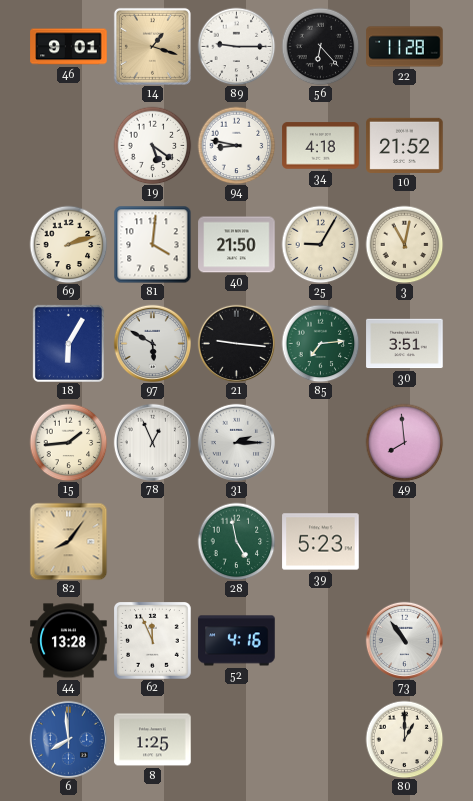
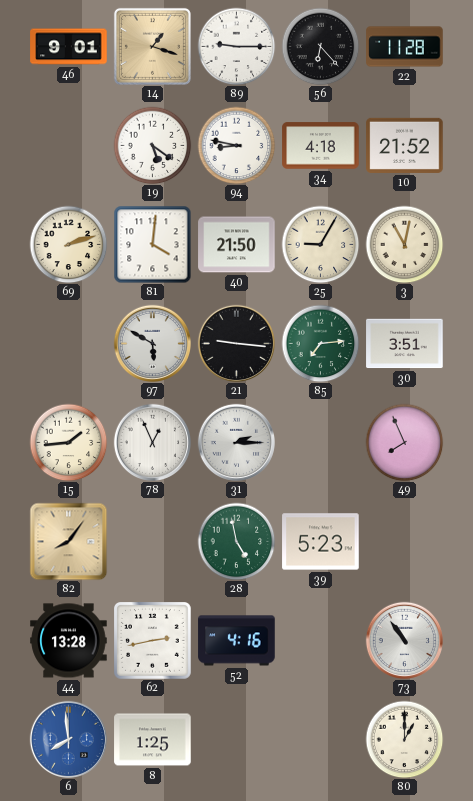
18: 6:05 -> none (68, 343)
49: 7:59 -> 7:56 (404, 442)
62: 11:56 -> 2:43 (153, 641)
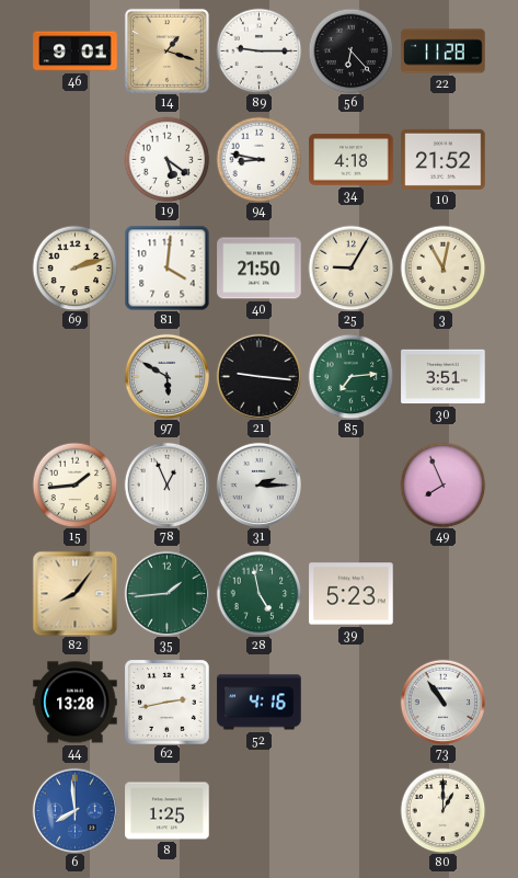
35: none -> 1:44 (166, 593)
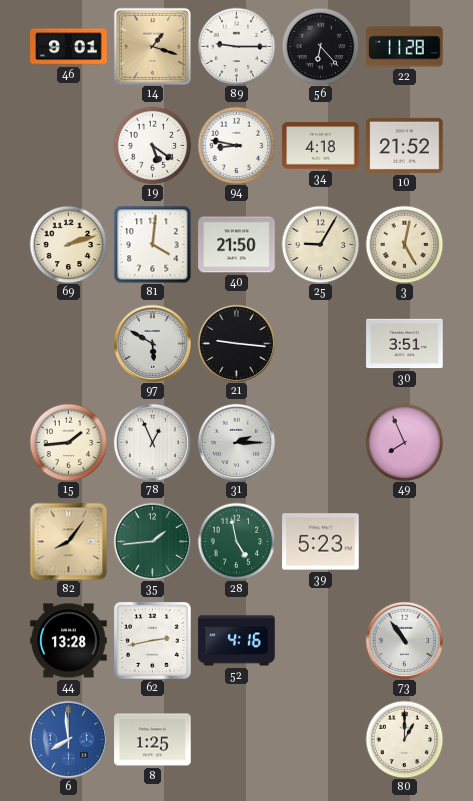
3: 11:02 -> 5:02 (404, 244)
85: 7:14 -> none (350, 376)
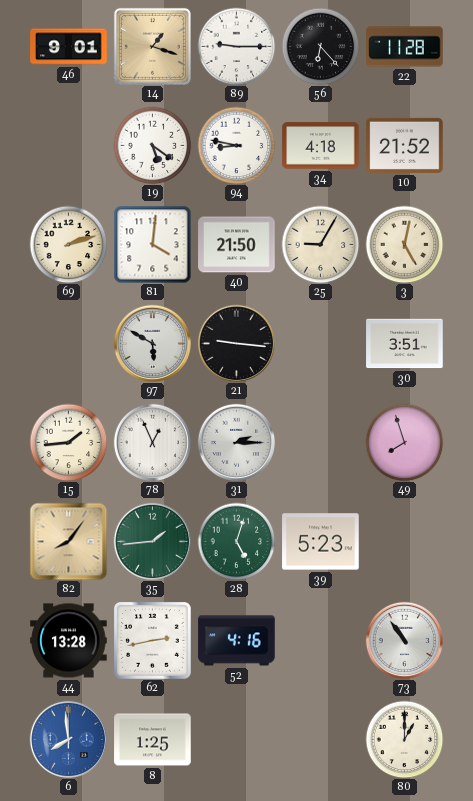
49: 7:56 -> 7:57 (404, 442)
28: 4:58 -> 5:03 (236, 541)
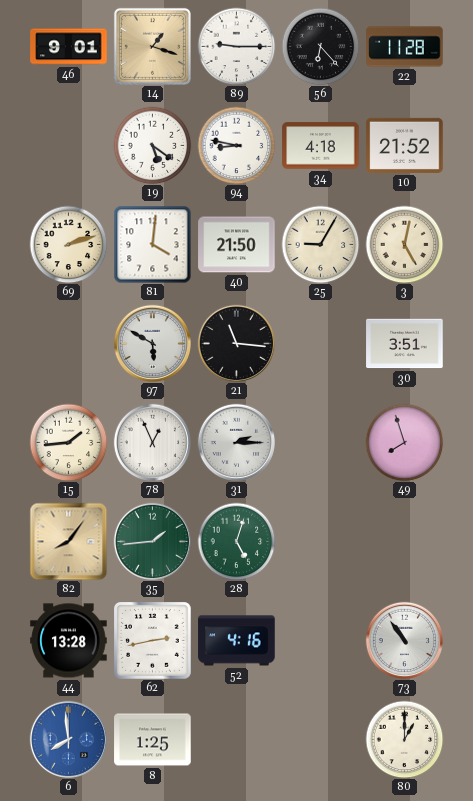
21: 9:16 -> 11:16 (236, 343)
39: 5:23 -> none (321, 542)
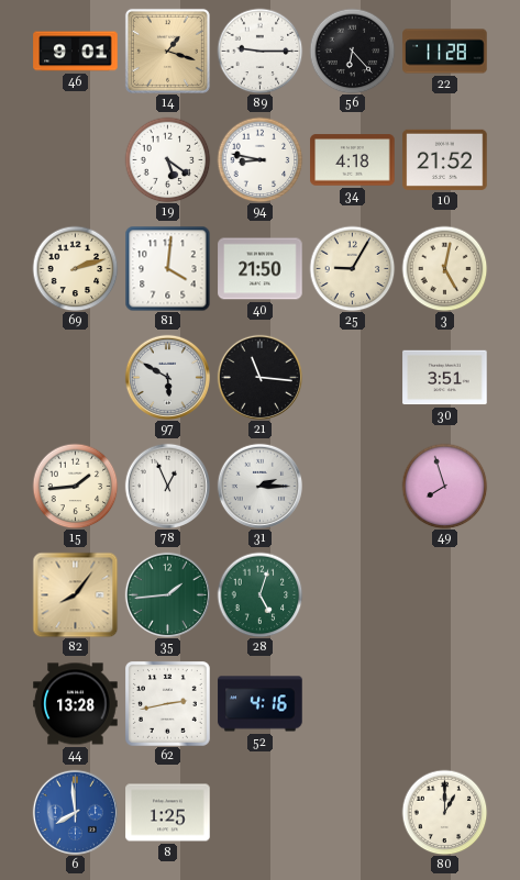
73: 10:54 -> none (404, 640)
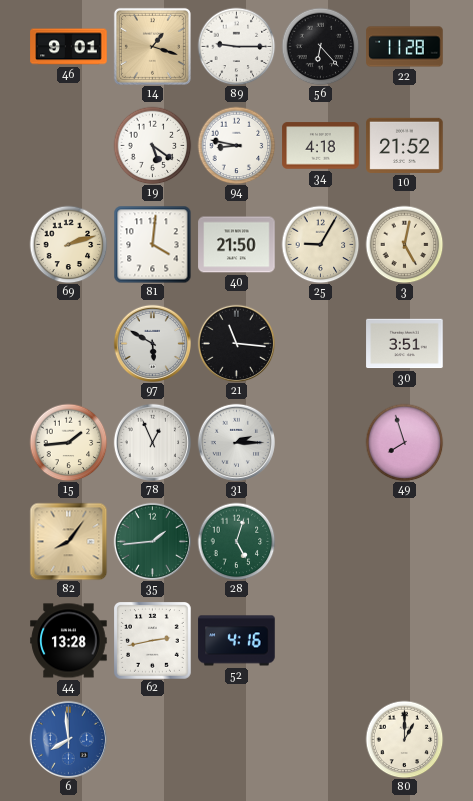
8: 1:25 -> none (168, 813)
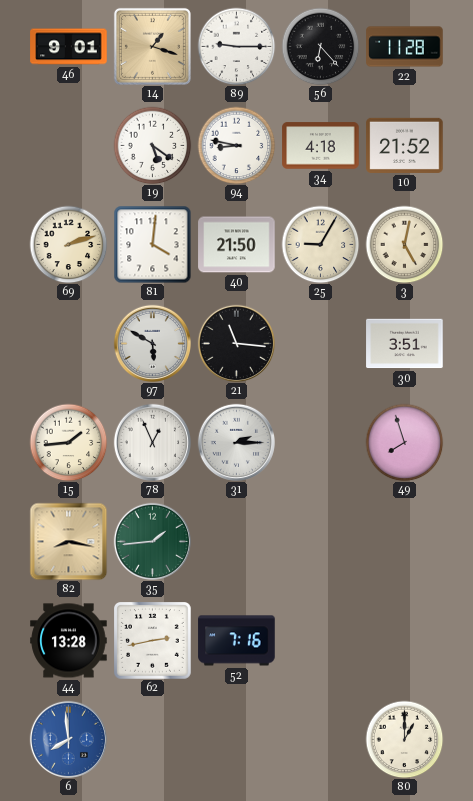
82: 8:06 -> 8:17 (68, 541)
28: 5:03 -> none (236, 541)
52: 4:16 -> 7:16 (237, 641)
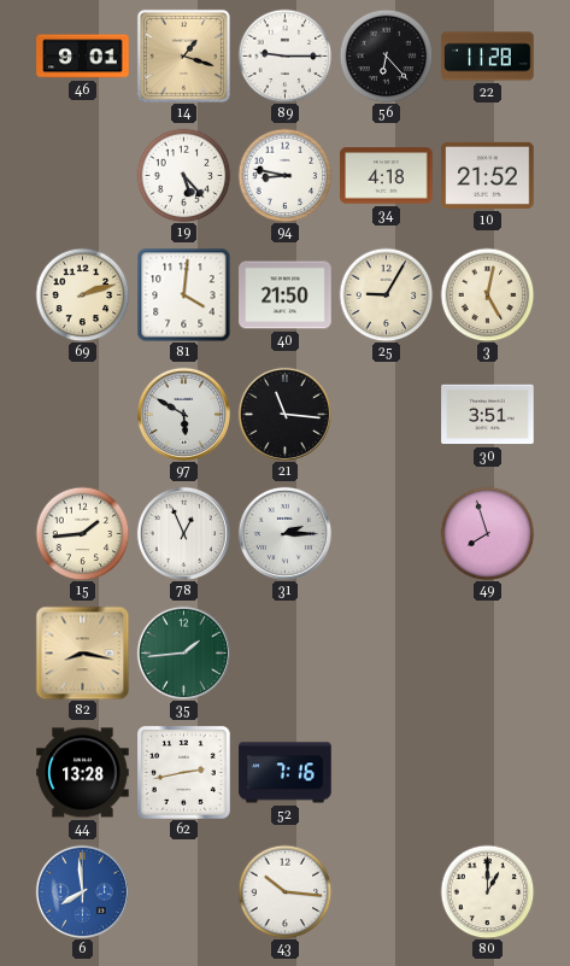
19: 5:21 -> 5:23 (183, 175)
43: none -> 10:16 (284, 891)
